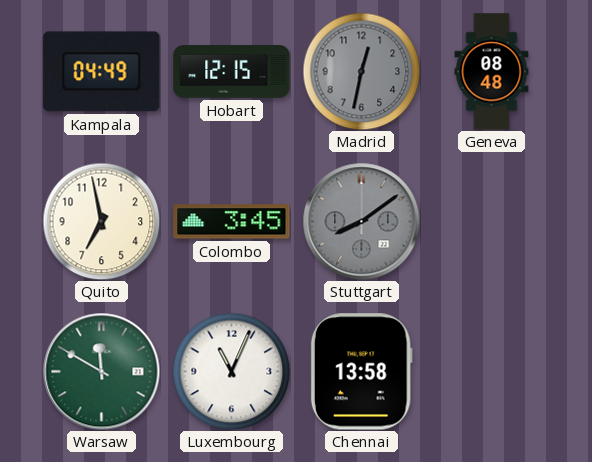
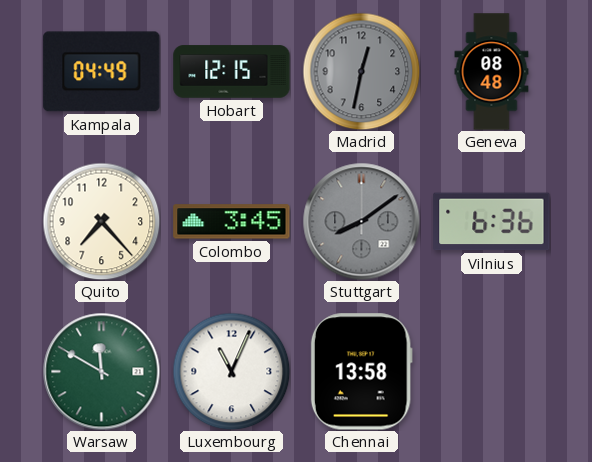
Quito: 6:58 -> 7:23 (101, 221)
Vilnius: none -> 6:36 (492, 222)
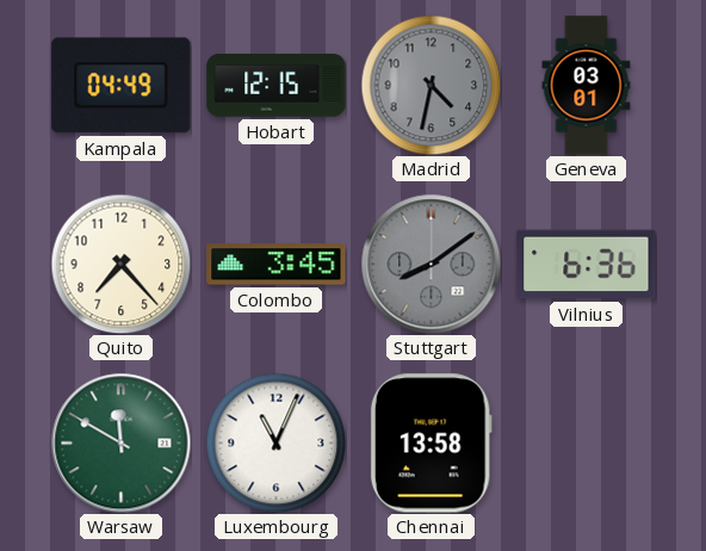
Madrid: 12:32 -> 4:32 (431, 85)
Geneva: 08:48 -> 03:01 (587, 86)
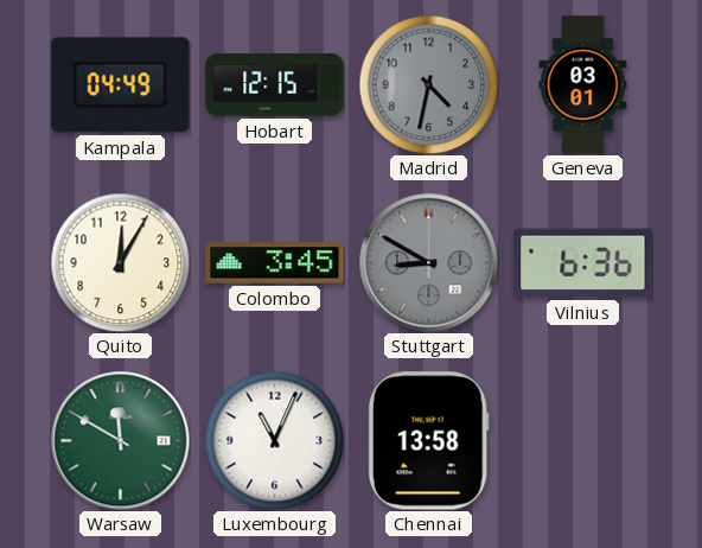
Quito: 7:23 -> 12:05 (120, 262)
Stuttgart: 8:09 -> 8:50 (428, 262)
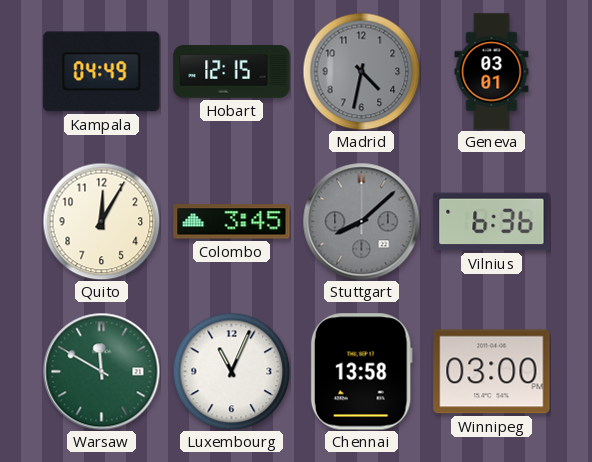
Stuttgart: 8:50 -> 8:08 (361, 221)
Winnipeg: none -> 03:00 (492, 372)
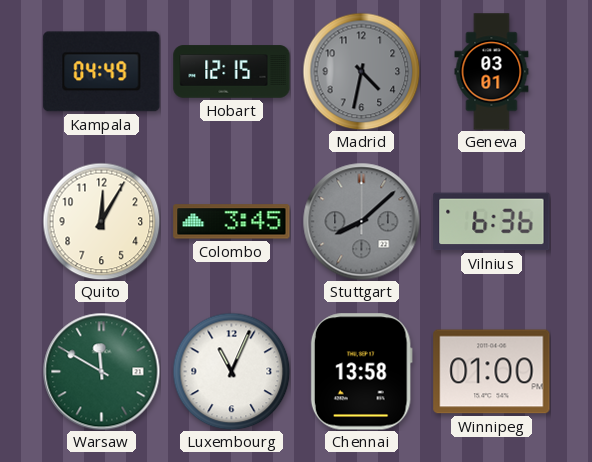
Winnipeg: 03:00 -> 01:00 (492, 372)
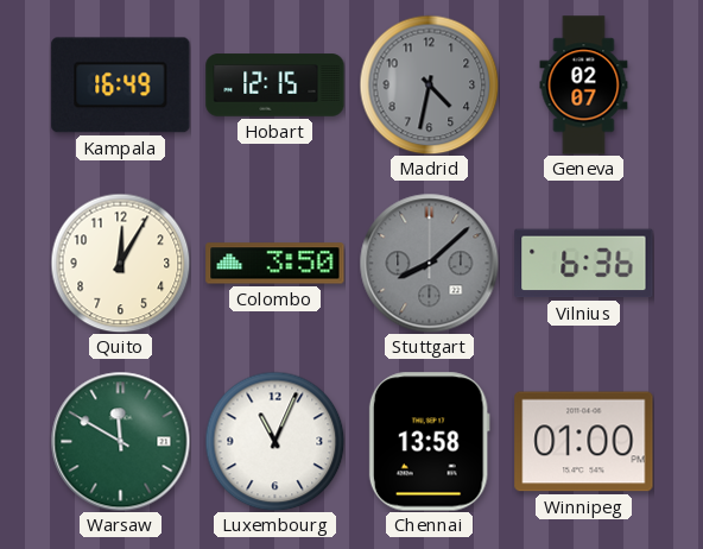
Kampala: 04:49 -> 16:49 (121, 86)
Geneva: 03:01 -> 02:07 (584, 86)
Colombo: 3:45 -> 3:50 (275, 264)
